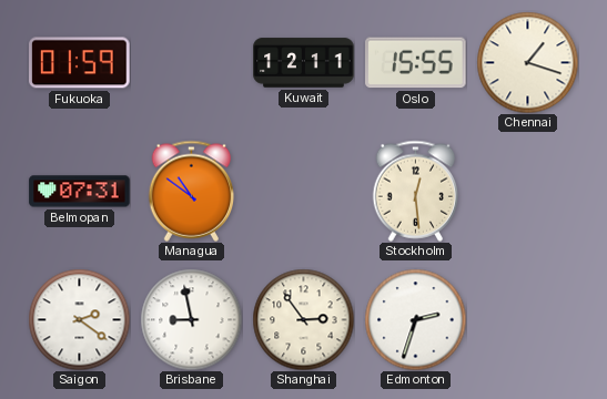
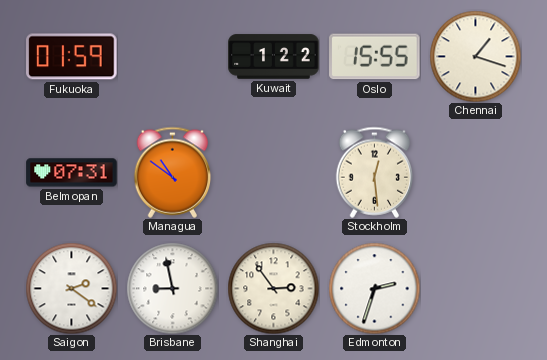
Kuwait: 12:11 -> 1:22 (274, 57)
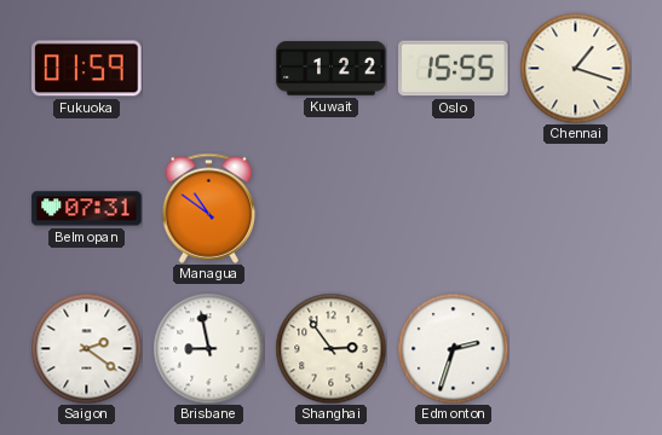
Stockholm: 12:29 -> none (375, 172)
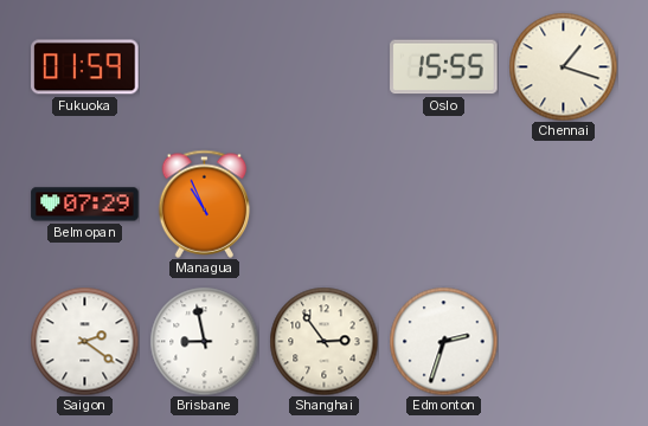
Kuwait: 1:22 -> none (332, 69)
Belmopan: 07:31 -> 07:29 (85, 205)
Managua: 10:51 -> 10:56 (205, 204)
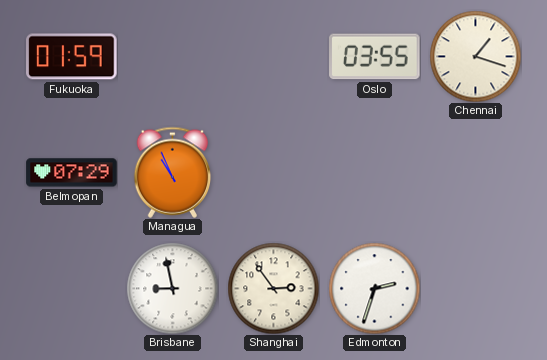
Oslo: 15:55 -> 03:55 (375, 57)
Saigon: 2:21 -> none (84, 341)
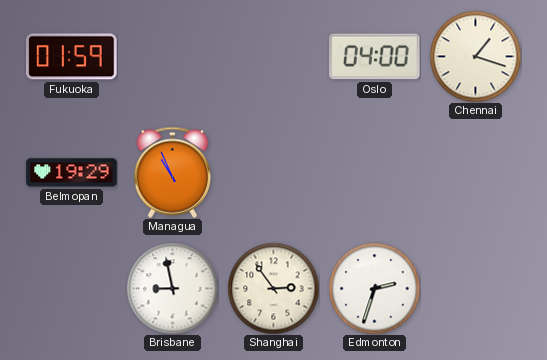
Oslo: 03:55 -> 04:00 (375, 57)
Belmopan: 07:29 -> 19:29 (72, 173)
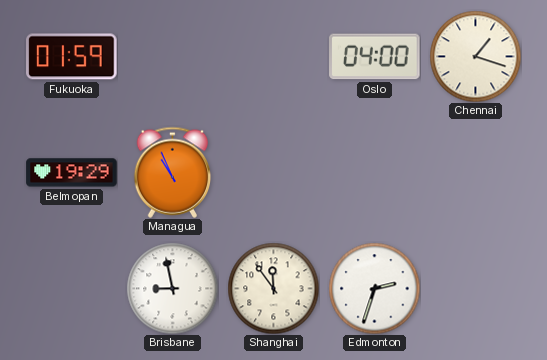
Shanghai: 2:54 -> 11:54 (273, 288)
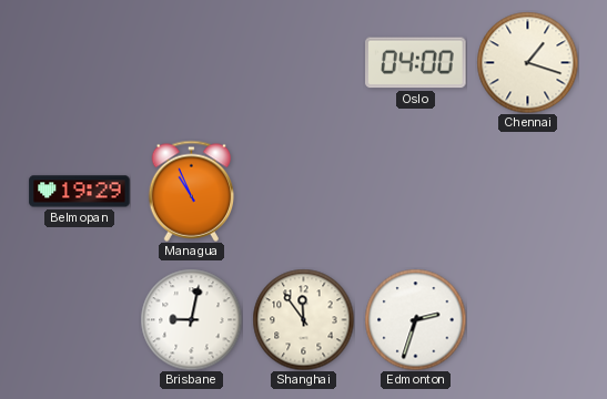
Fukuoka: 01:59 -> none (72, 57)
Brisbane: 8:58 -> 9:02 (191, 319)
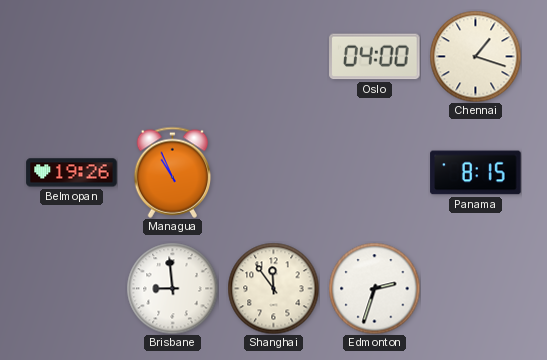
Belmopan: 19:29 -> 19:26 (72, 173)
Panama: none -> 8:15 (476, 173)
Brisbane: 9:02 -> 8:59 (172, 288)
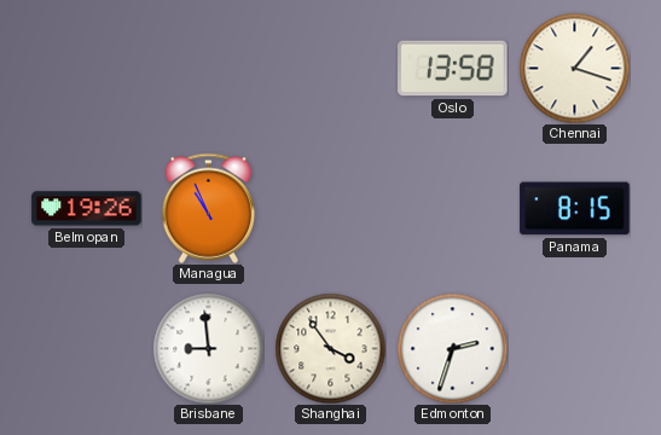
Oslo: 04:00 -> 13:58 (453, 69)
Shanghai: 11:54 -> 3:54 (330, 348)
